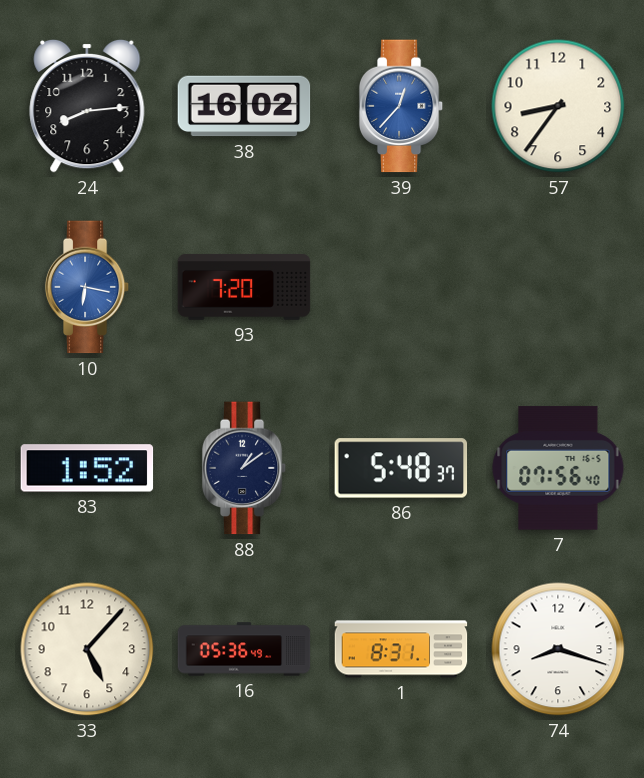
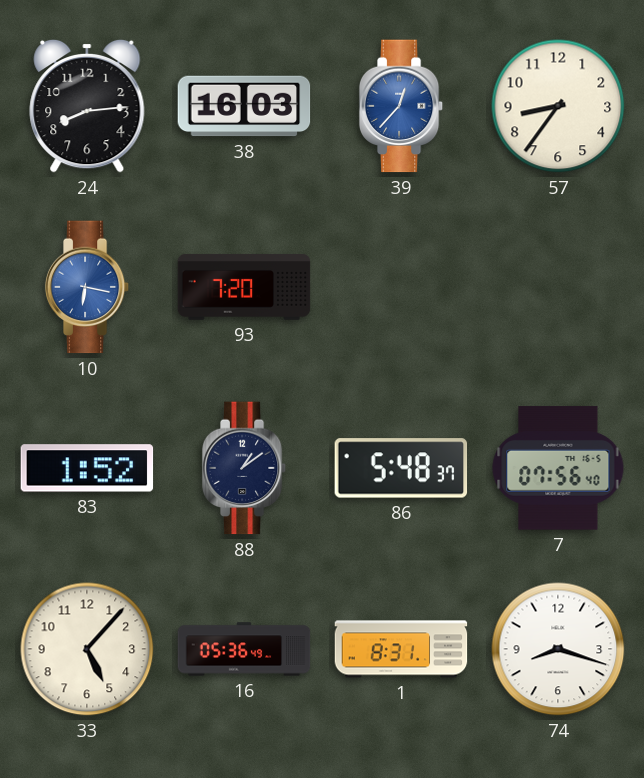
38: 16:02 -> 16:03 (244, 106)
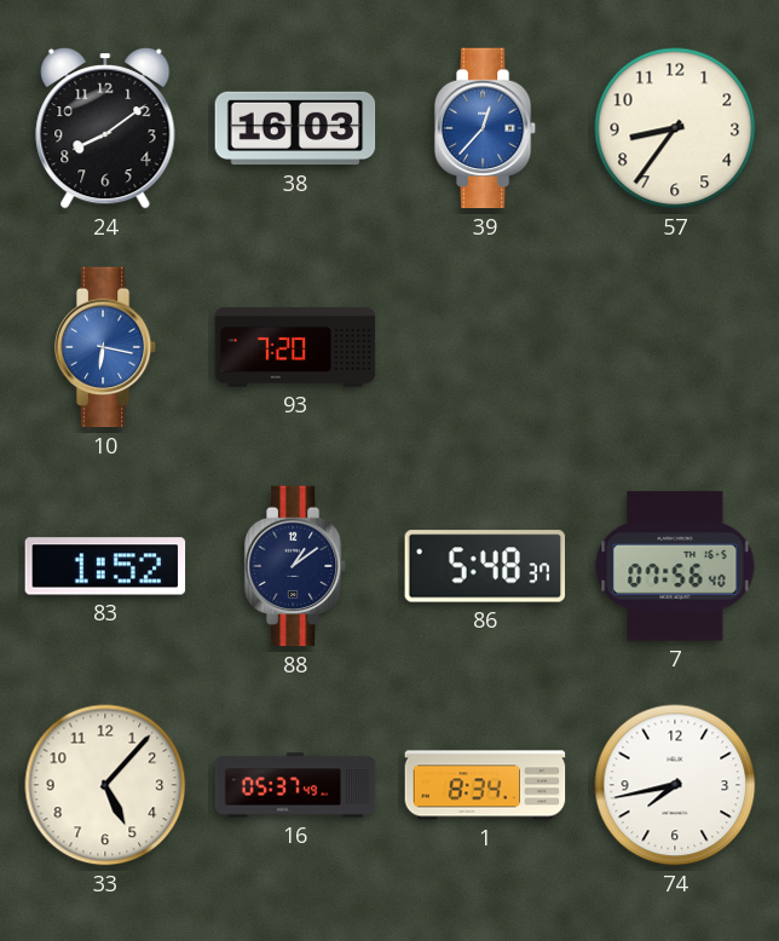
24: 8:14 -> 8:09 (105, 128)
16: 05:36 -> 05:37 (295, 785)
1: 8:31 -> 8:34 (485, 785)
74: 8:18 -> 7:43 (675, 785)
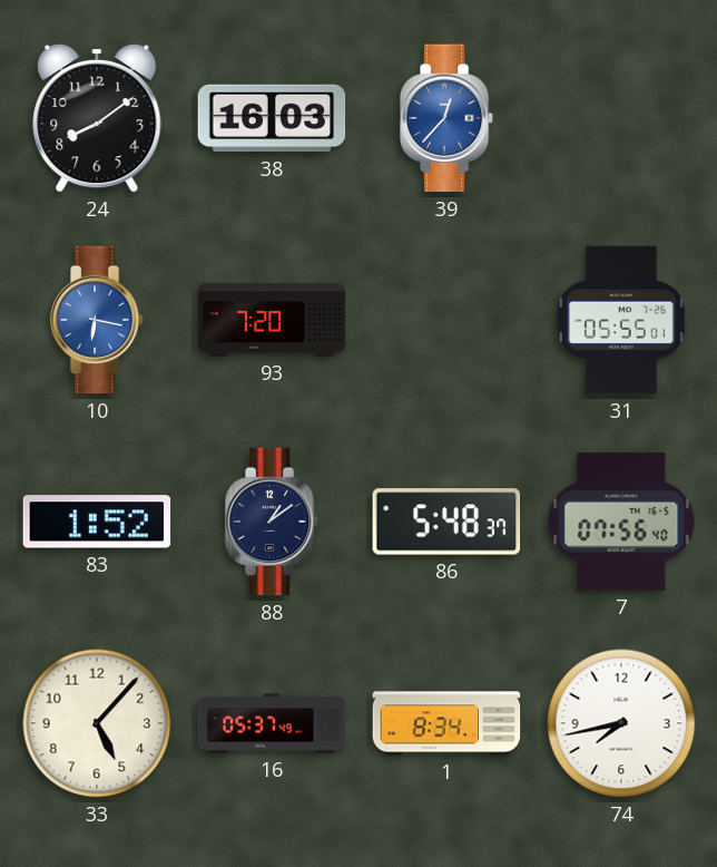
57: 8:36 -> none (675, 128)
31: none -> 05:55 (621, 320)
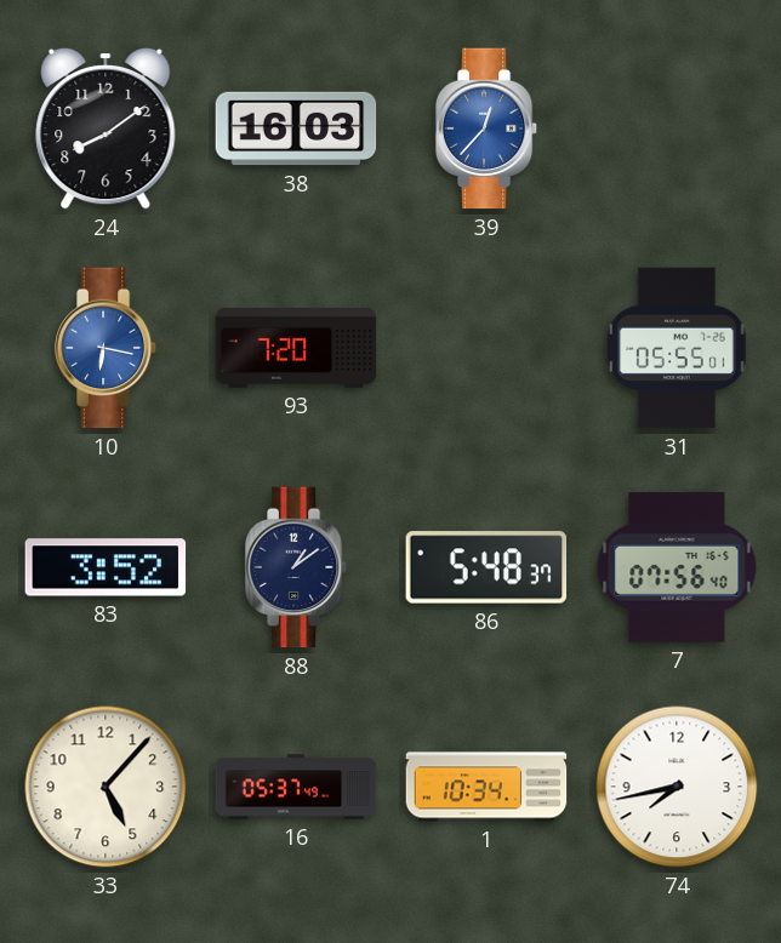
83: 1:52 -> 3:52 (106, 567)
1: 8:34 -> 10:34 (486, 787)
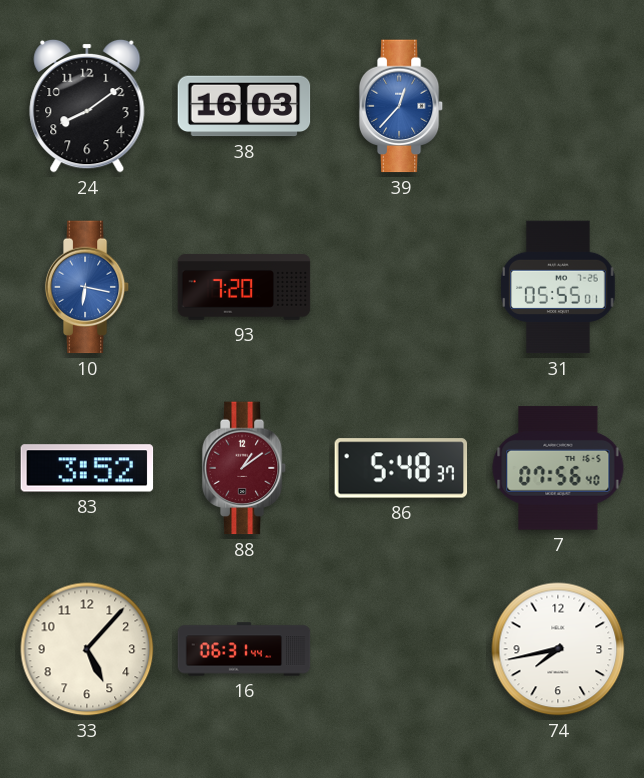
88 dial: navy -> burgundy (244, 468)
16: 05:37 -> 06:31 (244, 649)
1: 10:34 -> none (486, 787)
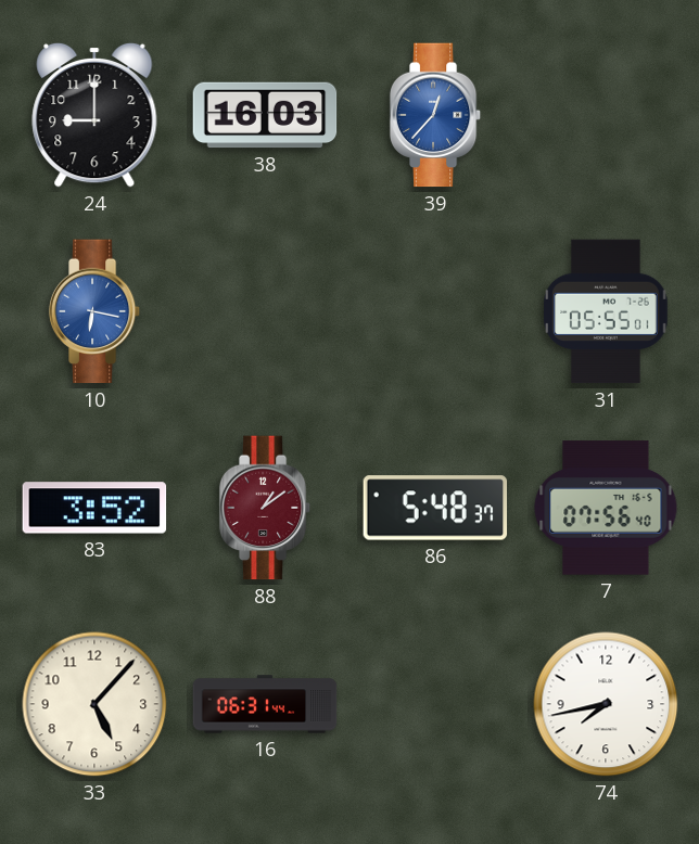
24: 8:09 -> 9:00 (94, 115)
93: 7:20 -> none (244, 287)
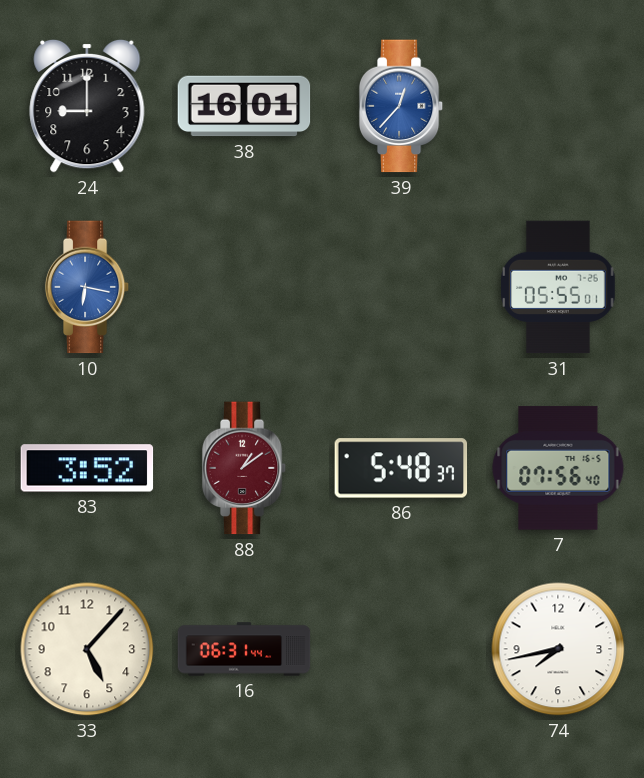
38: 16:03 -> 16:01 (244, 106)
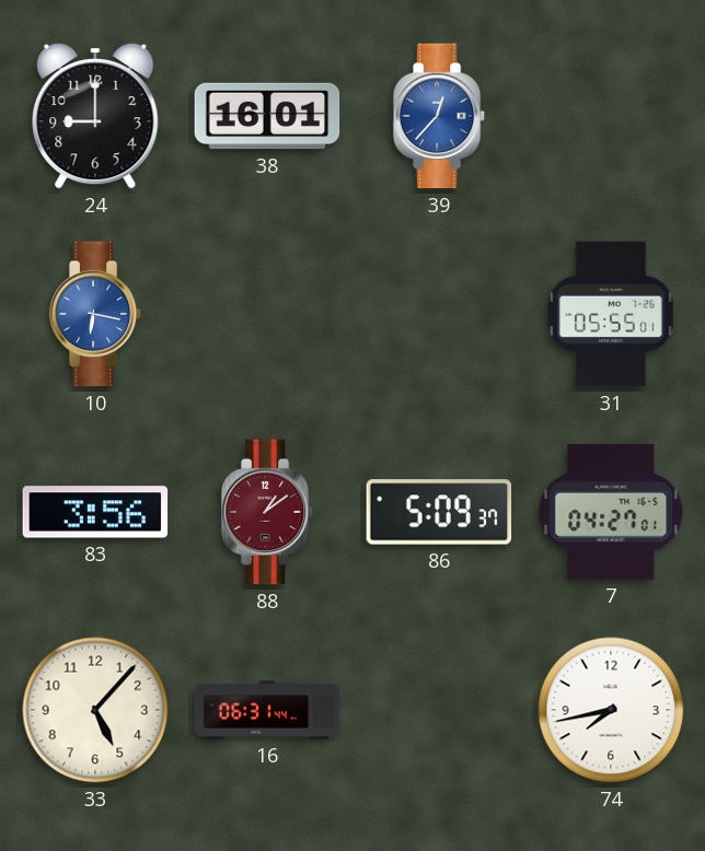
83: 3:52 -> 3:56 (95, 512)
86: 5:48 -> 5:09 (439, 512)
7: 07:56 -> 04:27 (611, 512)
